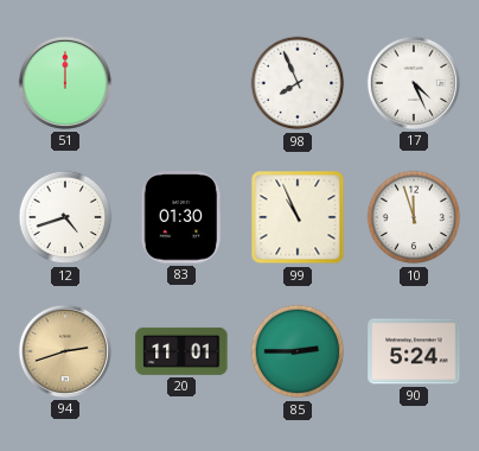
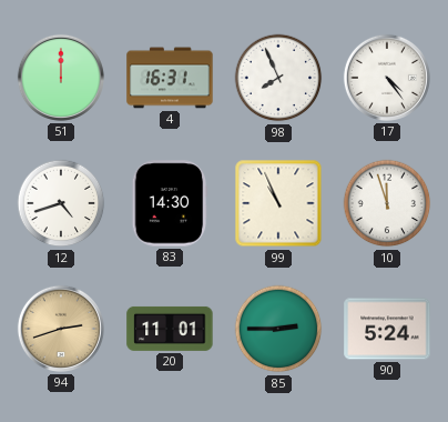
4: none -> 16:31 (170, 78)
17: 4:26 -> 4:24 (387, 78)
83: 01:30 -> 14:30 (170, 203)
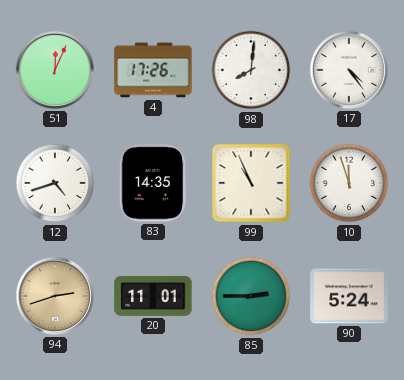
51: 12:00 -> 12:04 (55, 70)
4: 16:31 -> 17:26 (153, 70)
98: 7:56 -> 8:01 (251, 70)
83: 14:30 -> 14:35 (153, 183)
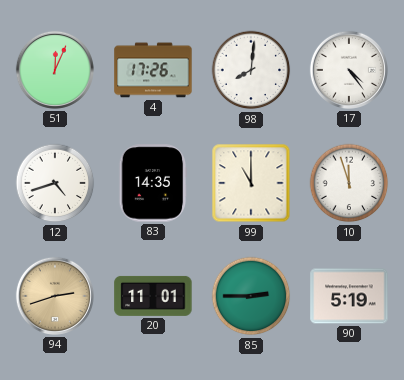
99: 10:56 -> 11:00 (251, 183)
90: 5:24 -> 5:19 (349, 296)
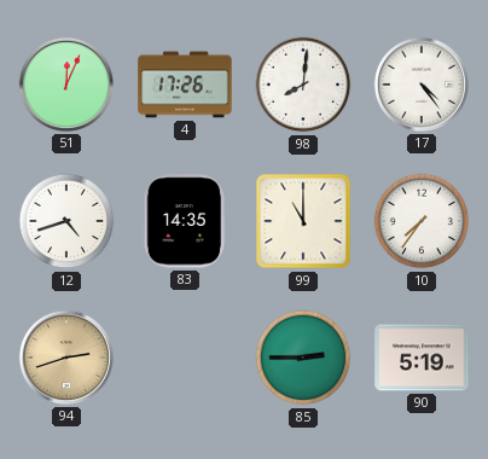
10: 11:57 -> 7:36 (422, 221)
20: 11:01 -> none (153, 296)
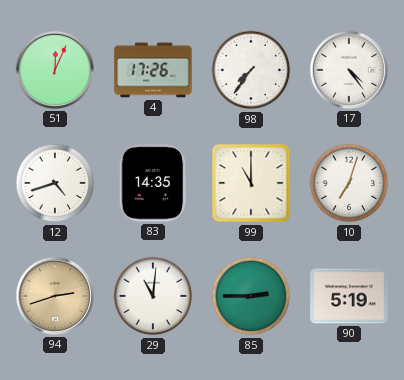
98: 8:01 -> 7:36 (251, 70)
10: 7:36 -> 7:03 (349, 183)
29: none -> 11:01 (153, 296)
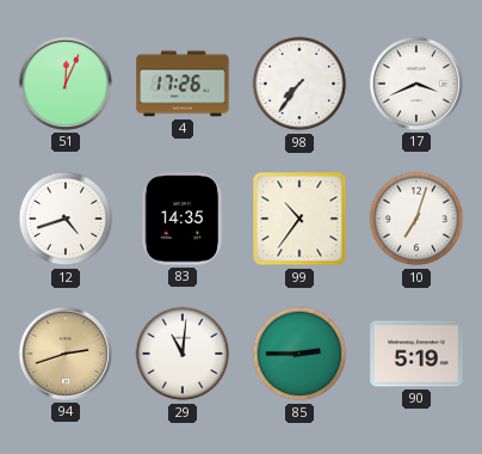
17: 4:24 -> 3:41 (416, 84)
99: 11:00 -> 10:36 (299, 219)
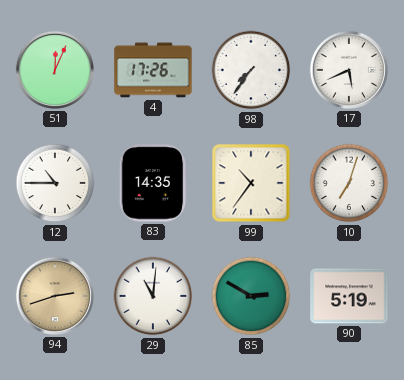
17: 3:41 -> 5:41 (349, 70)
12: 4:42 -> 10:45 (55, 183)
85: 2:45 -> 2:50 (251, 296)
